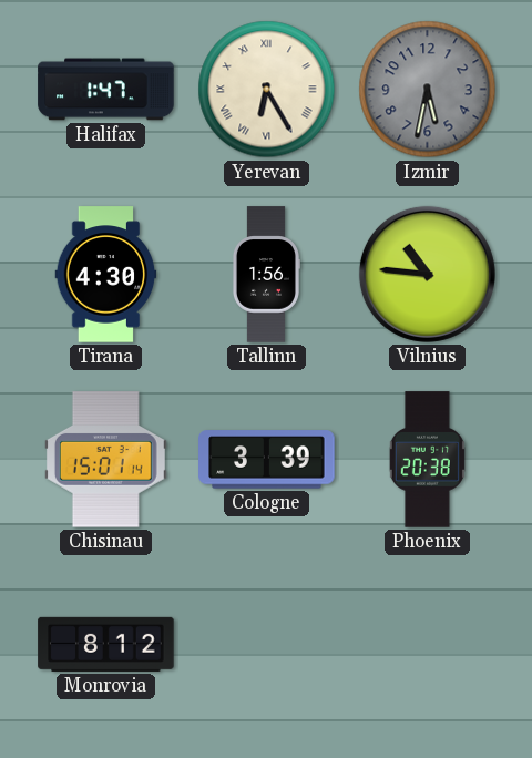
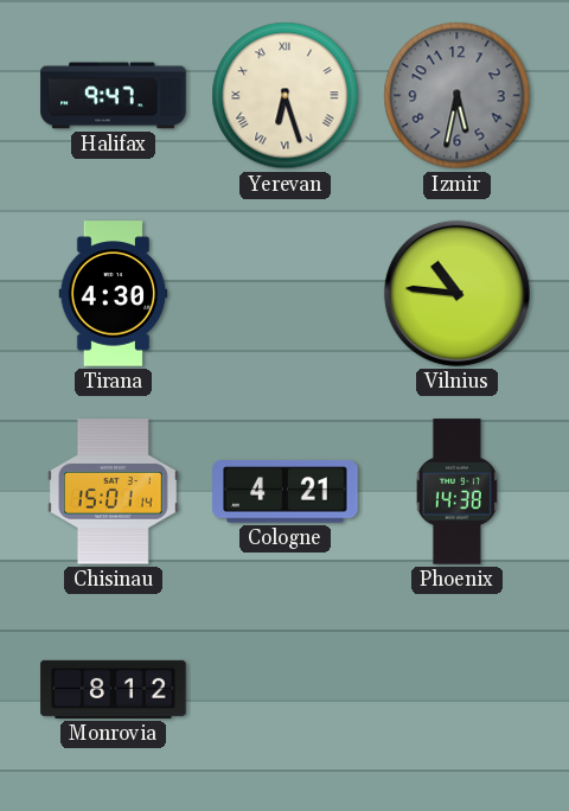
Halifax: 1:47 -> 9:47 (114, 96)
Yerevan: 6:25 -> 6:27 (286, 96)
Tallinn: 1:56 -> none (266, 275)
Cologne: 3:39 -> 4:21 (286, 492)
Phoenix: 20:38 -> 14:38 (456, 492)
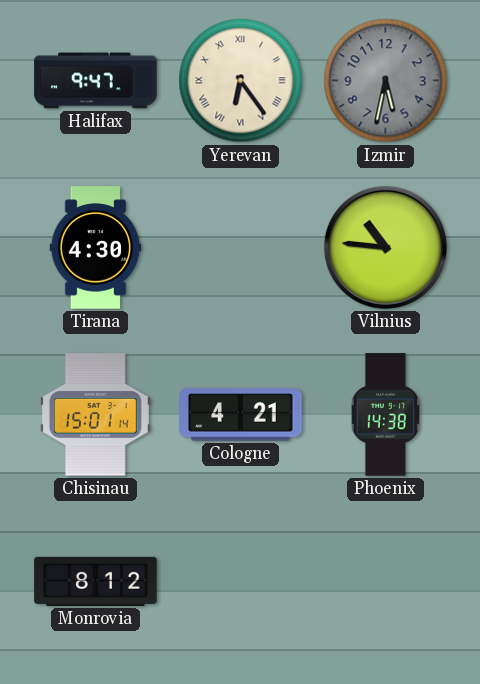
Yerevan: 6:27 -> 6:24 (241, 81)
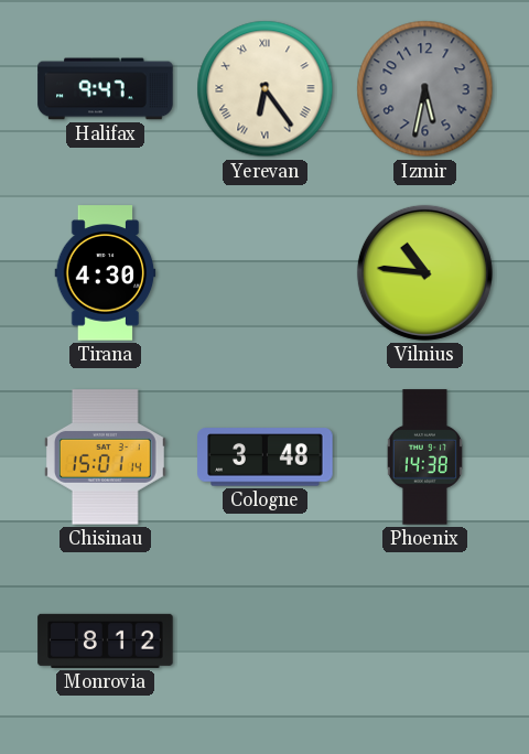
Cologne: 4:21 -> 3:48 (266, 457)
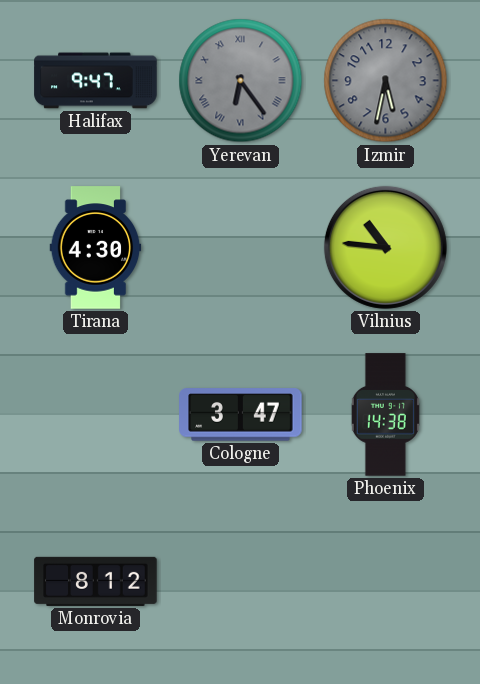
Yerevan dial: cream -> grey (241, 81)
Chisinau: 15:01 -> none (105, 457)
Cologne: 3:48 -> 3:47 (241, 415)
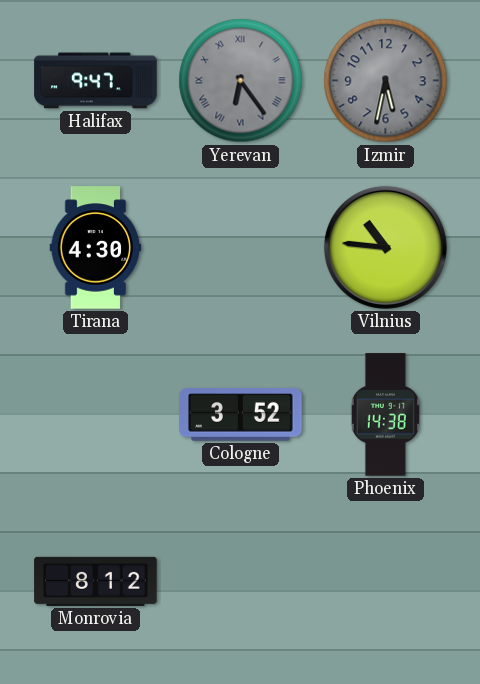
Cologne: 3:47 -> 3:52 (241, 415)
